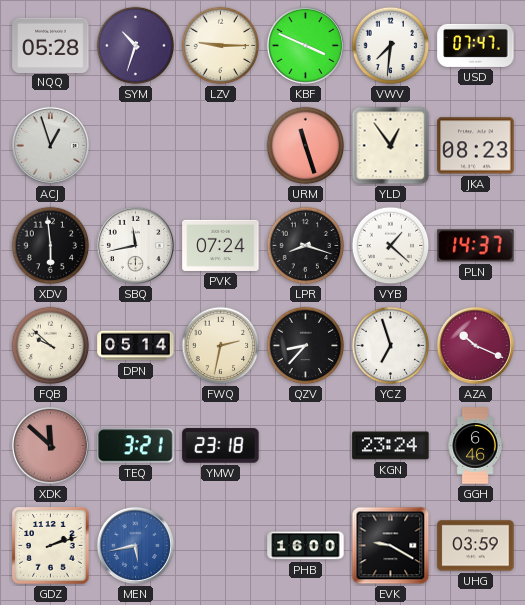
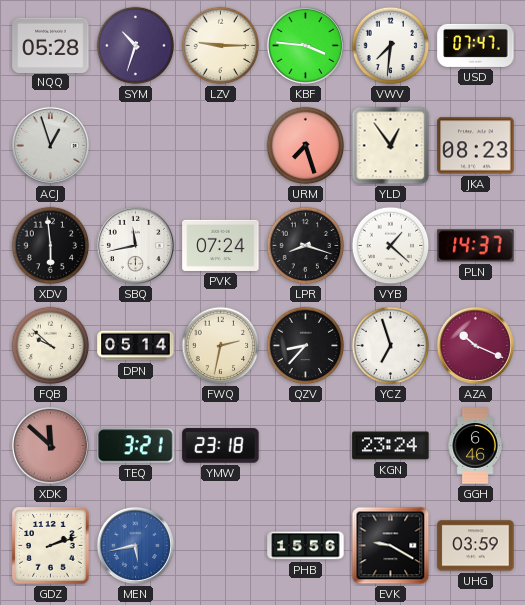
KBF: 3:49 -> 3:46 (305, 45)
URM: 11:27 -> 7:27 (306, 146)
PHB: 16:00 -> 15:56 (306, 546)
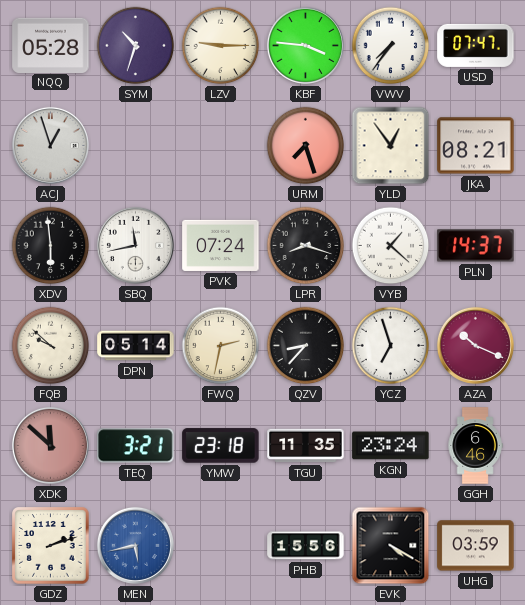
VWV: 7:31 -> 7:36 (391, 46)
JKA: 08:23 -> 08:21 (476, 146)
TGU: none -> 11:35 (306, 446)
EVK: 9:20 -> 4:20 (391, 546)
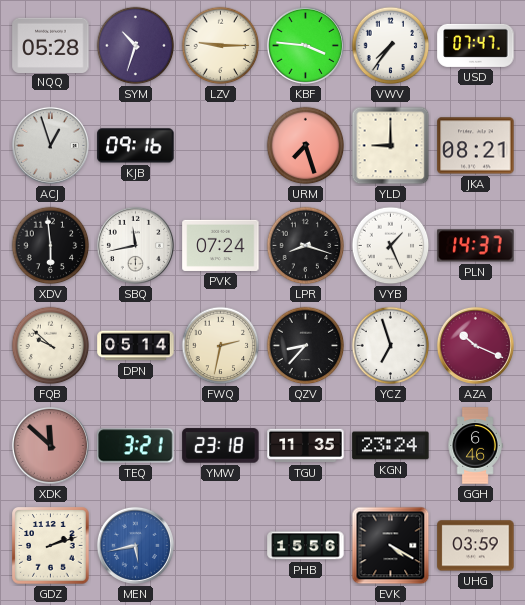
KJB: none -> 09:16 (136, 146)
YLD: 12:54 -> 9:00 (391, 146)
VYB: 1:22 -> 1:26 (391, 246)
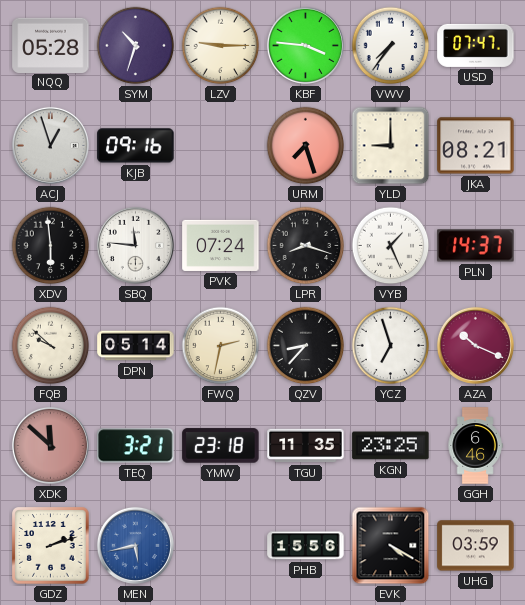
SBQ: 11:43 -> 11:46 (135, 245)
KGN: 23:24 -> 23:25 (391, 446)
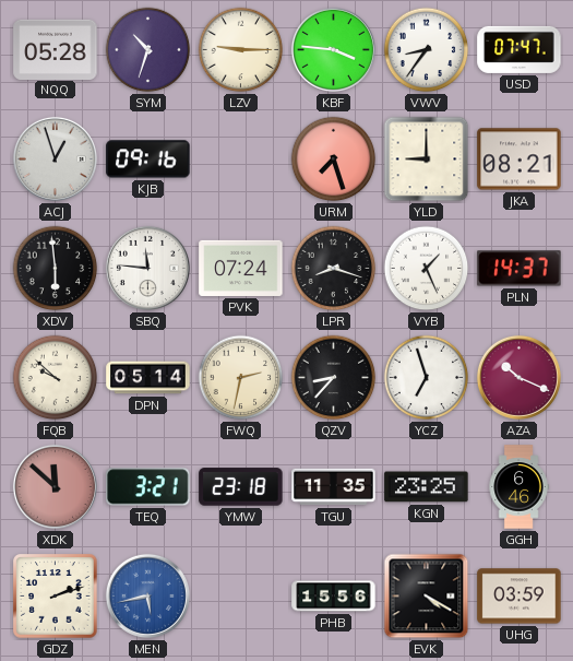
VWV: 7:36 -> 8:36 (427, 50)
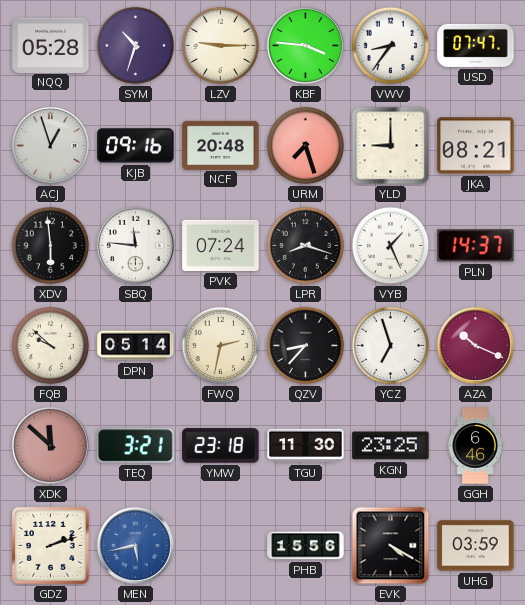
NCF: none -> 20:48 (221, 145)
TGU: 11:35 -> 11:30 (306, 446)
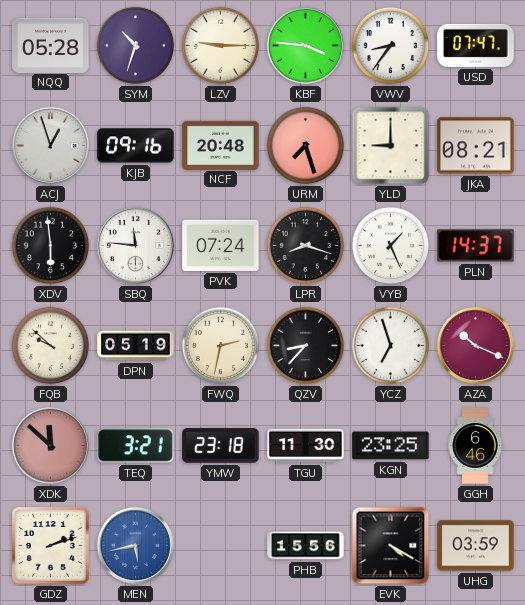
DPN: 05:14 -> 05:19 (136, 346)
